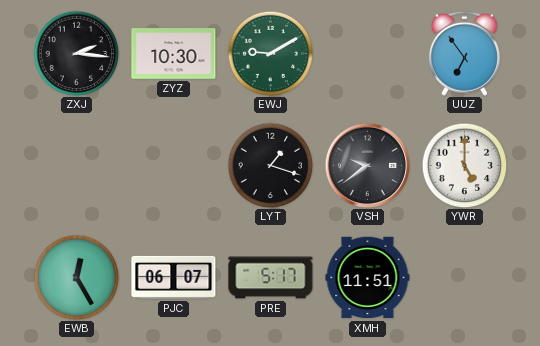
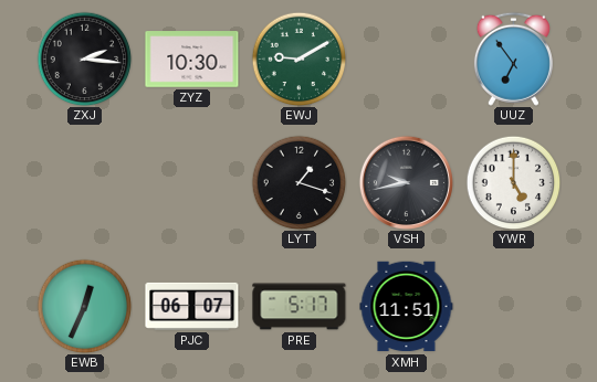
VSH: 9:39 -> 9:43 (406, 182)
EWB: 12:25 -> 12:34 (84, 306)
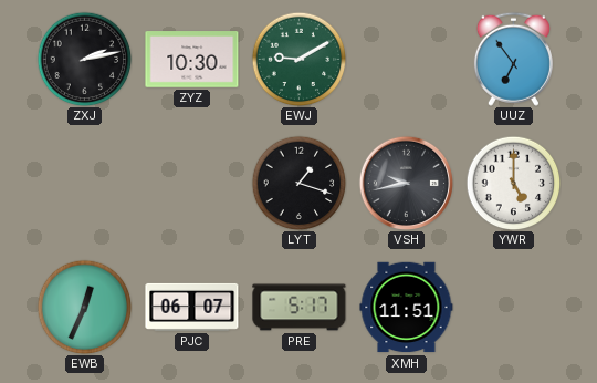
ZXJ: 2:16 -> 2:13 (84, 59)
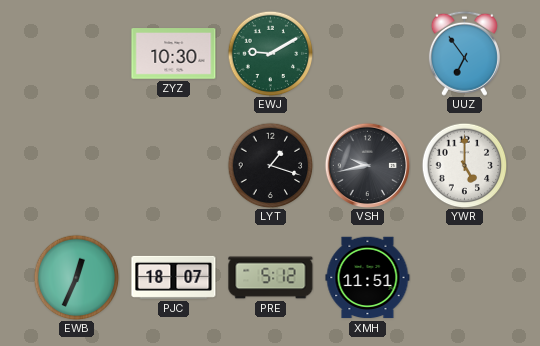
ZXJ: 2:13 -> none (84, 59)
PJC: 06:07 -> 18:07 (174, 277)
PRE: 5:17 -> 5:12 (271, 278)
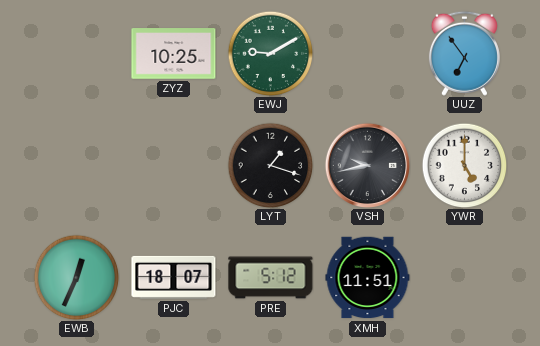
ZYZ: 10:30 -> 10:25 (174, 54)
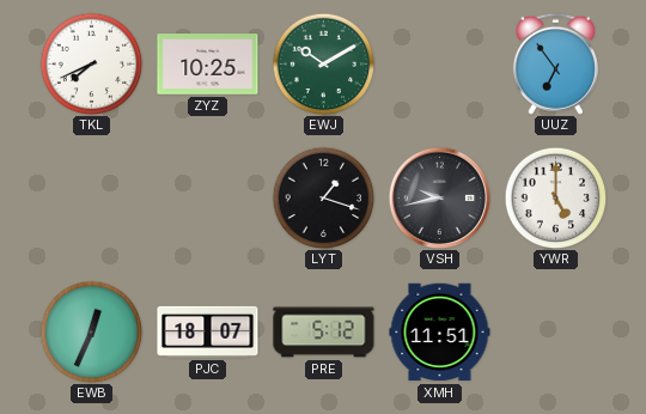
TKL: none -> 7:41 (91, 63)
EWJ: 9:10 -> 10:10 (323, 63)
